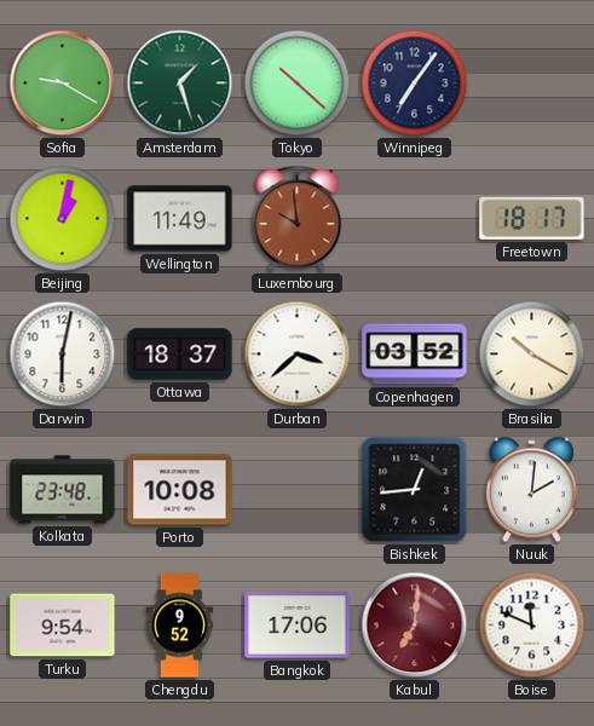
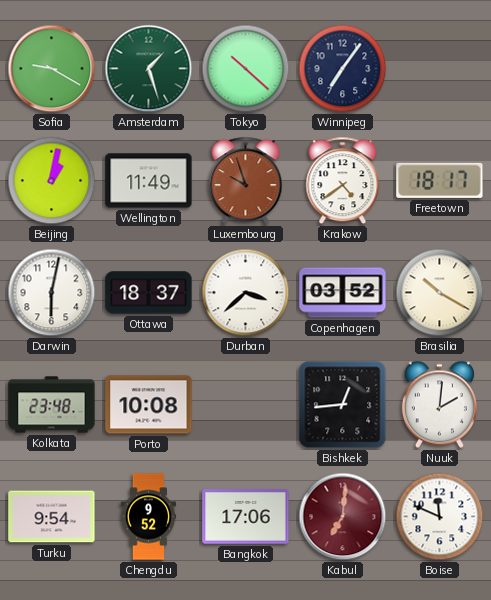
Luxembourg: 9:59 -> 9:57 (246, 181)
Krakow: none -> 4:39 (343, 181)
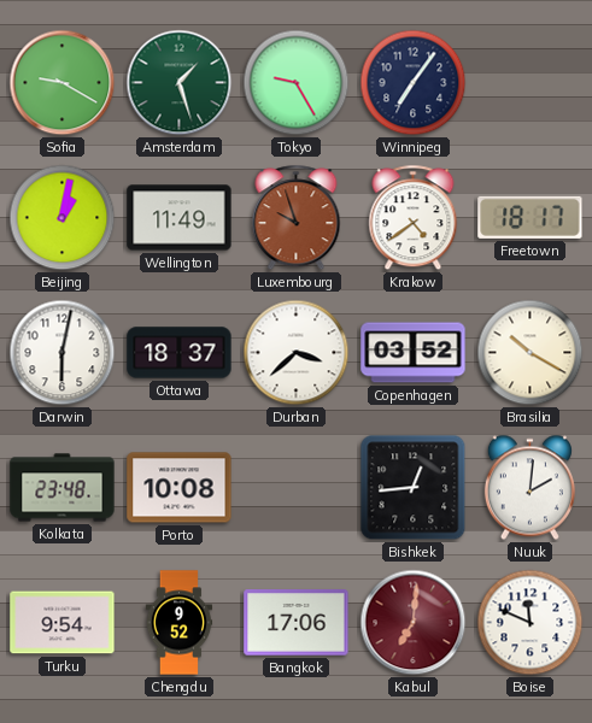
Tokyo: 10:22 -> 9:25 (297, 83)
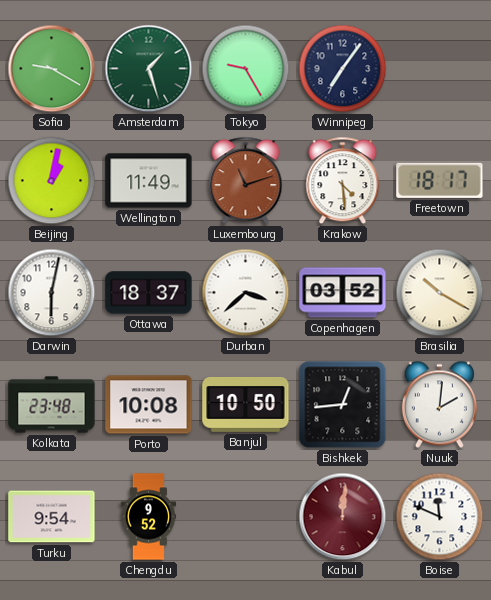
Luxembourg: 9:57 -> 11:12 (246, 181)
Krakow: 4:39 -> 4:29 (343, 181)
Banjul: none -> 10:50 (246, 404)
Bangkok: 17:06 -> none (297, 623)
Kabul: 7:01 -> 12:01 (343, 517)
